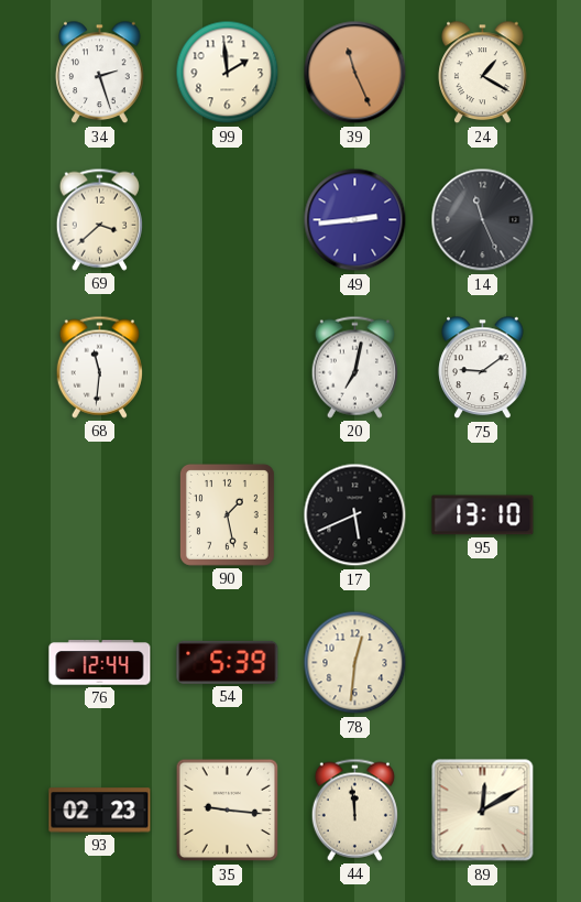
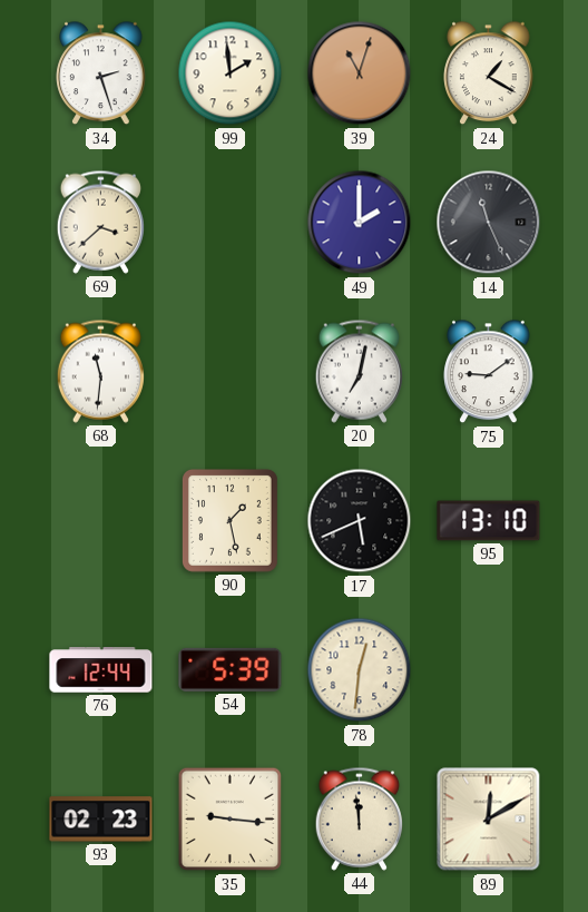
39: 11:26 -> 11:03 (360, 73)
49: 2:44 -> 2:00 (360, 223)
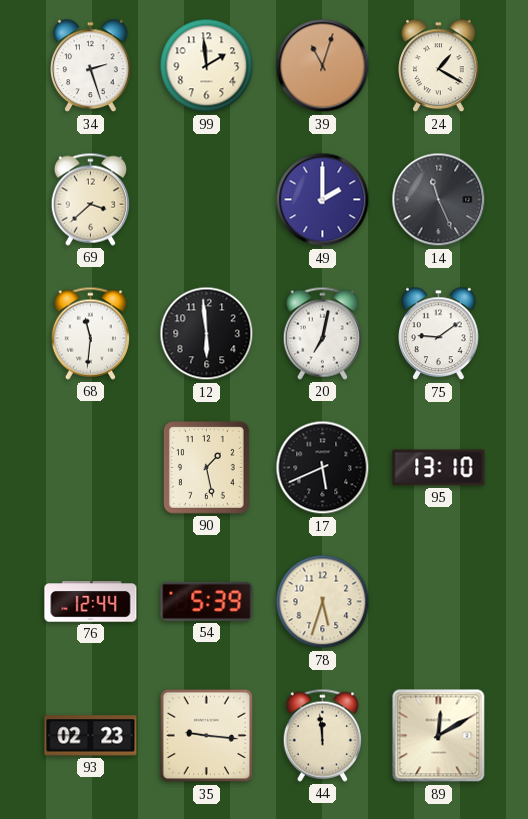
12: none -> 5:59 (207, 334)
78: 12:31 -> 5:33 (323, 602)
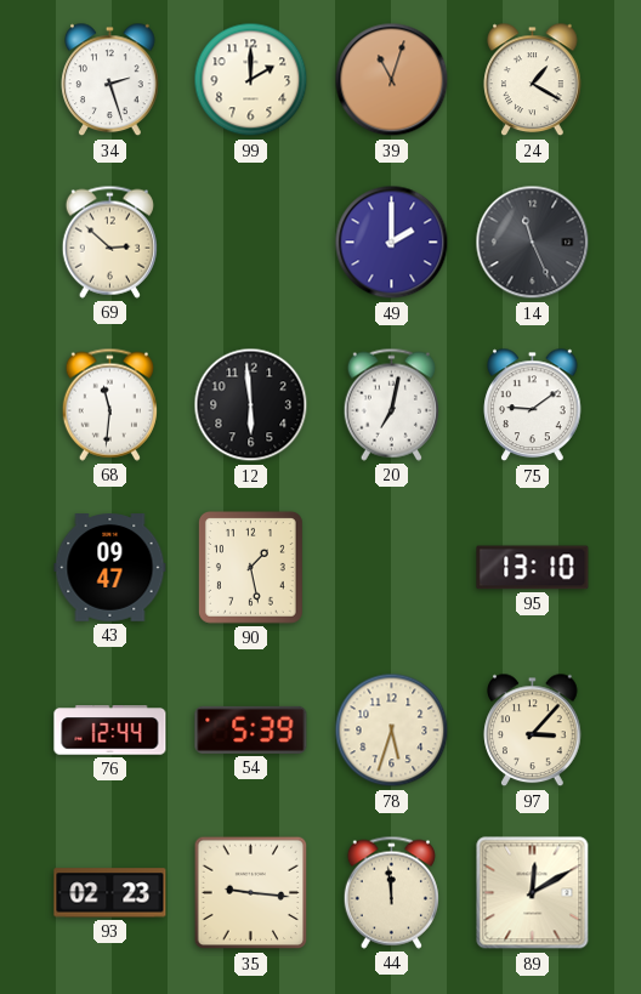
99: 1:59 -> 2:00 (251, 80)
69: 3:38 -> 2:52 (109, 242)
43: none -> 09:47 (110, 568)
17: 5:41 -> none (323, 468)
97: none -> 3:07 (533, 731)
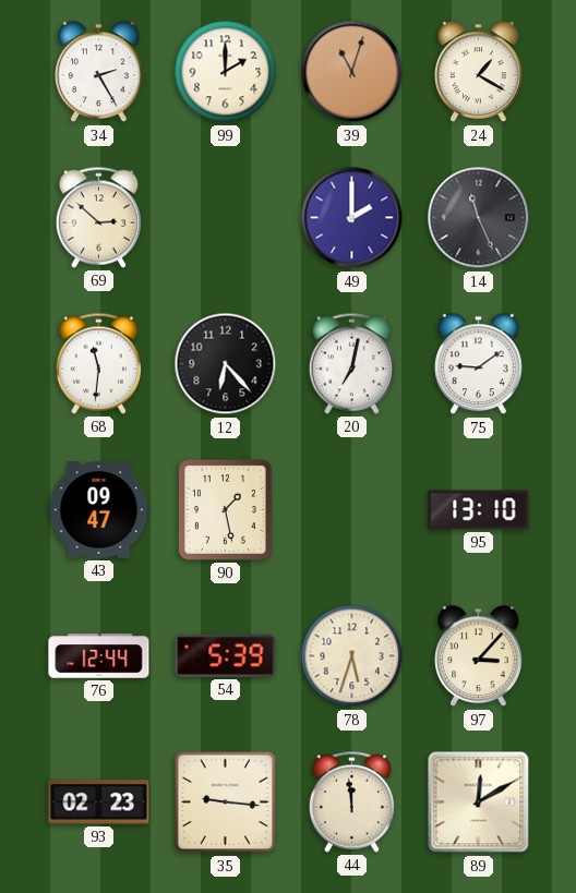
34: 2:27 -> 2:25 (99, 72)
12: 5:59 -> 6:23 (226, 364)
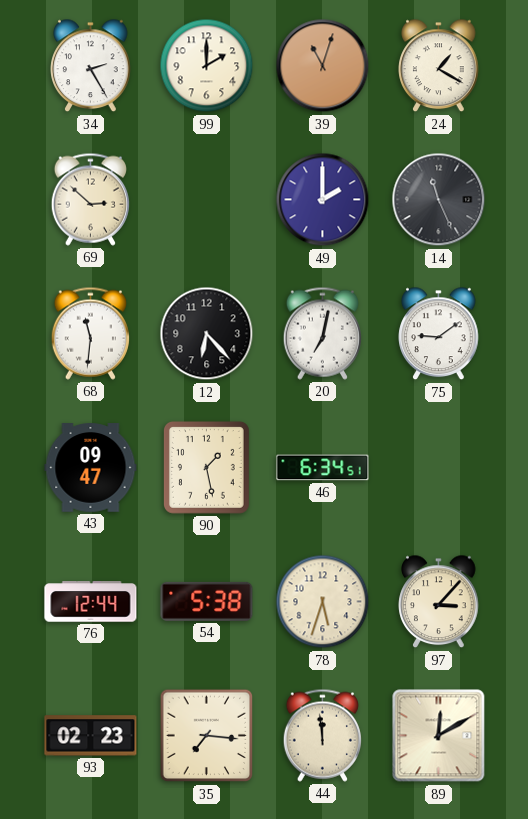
46: none -> 6:34 (323, 468)
95: 13:10 -> none (479, 510)
54: 5:39 -> 5:38 (207, 601)
35: 9:16 -> 7:16 (207, 736)
